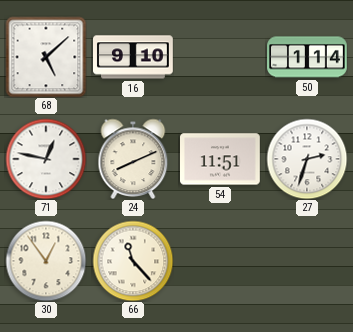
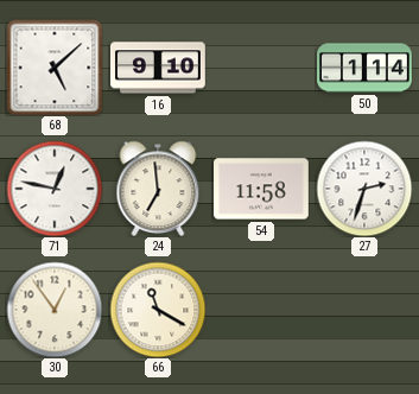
24: 8:11 -> 6:59 (158, 189)
54: 11:51 -> 11:58 (262, 189)
66: 11:23 -> 11:20 (158, 310)
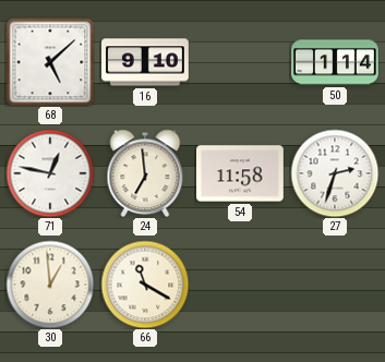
30: 12:54 -> 12:59 (50, 285)
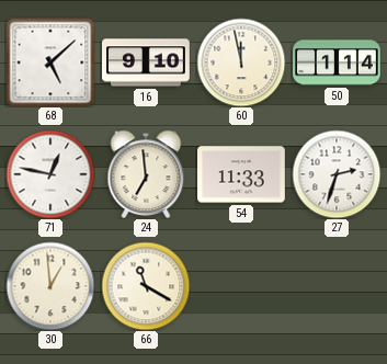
60: none -> 11:58 (241, 62)
54: 11:58 -> 11:33 (242, 174)
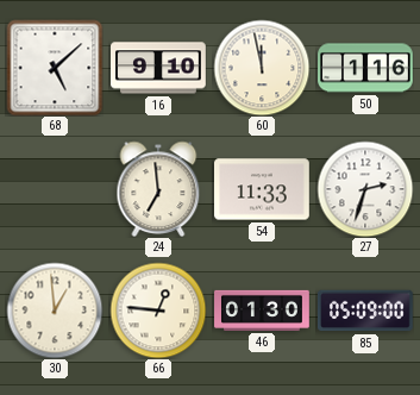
50: 1:14 -> 1:16 (365, 68)
71: 12:47 -> none (50, 174)
66: 11:20 -> 12:46 (158, 311)
46: none -> 01:30 (262, 311)
85: none -> 05:09 (366, 311)
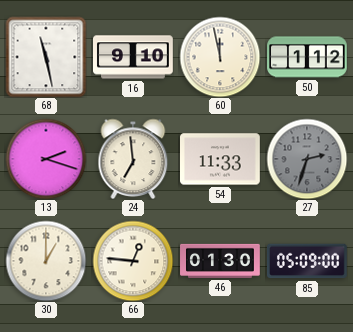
68: 5:08 -> 11:28 (46, 57)
50: 1:16 -> 1:12 (307, 57)
13: none -> 2:18 (46, 159)
27 dial: white -> grey (307, 159)
30: 12:59 -> 1:00 (46, 261)
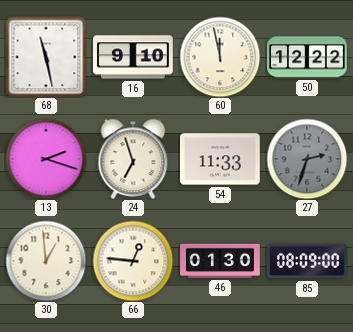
50: 1:12 -> 12:22 (307, 57)
24: 6:59 -> 6:57 (133, 159)
30: 1:00 -> 12:59 (46, 261)
85: 05:09 -> 08:09 (308, 261)
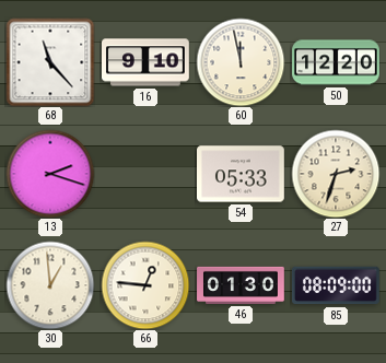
68: 11:28 -> 11:23 (50, 62)
50: 12:22 -> 12:20 (336, 62)
24: 6:57 -> none (133, 159)
54: 11:33 -> 05:33 (242, 174)
27 dial: grey -> cream (336, 174)
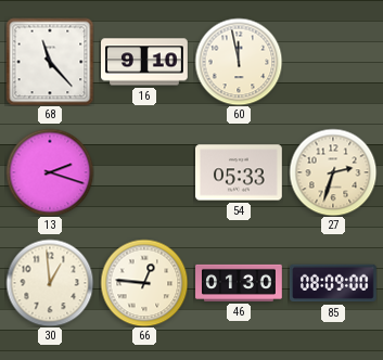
50: 12:20 -> none (336, 62)
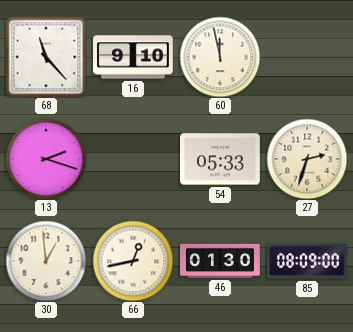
66: 12:46 -> 12:43 (133, 261)
